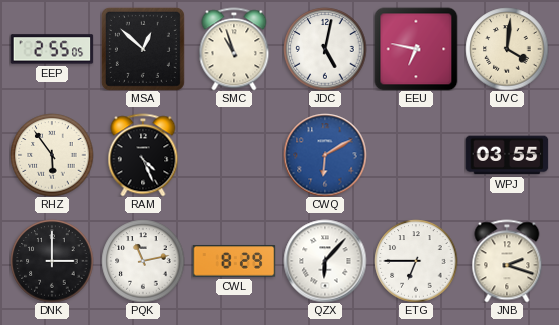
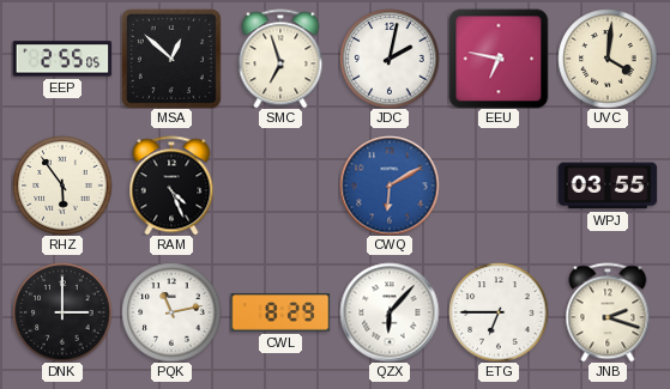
SMC: 10:57 -> 6:57 (280, 59)
JDC: 5:02 -> 2:02 (390, 59)
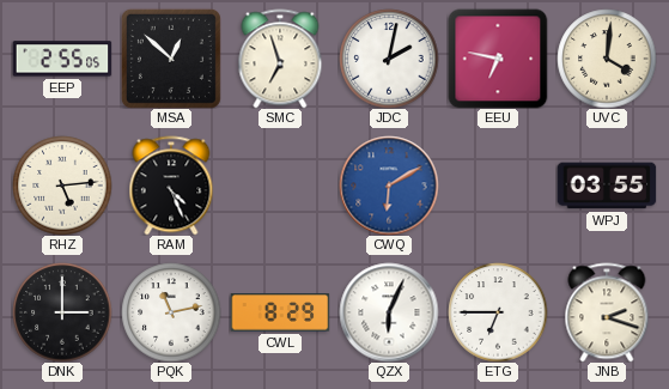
RHZ: 5:54 -> 5:14 (62, 186)
QZX: 6:07 -> 6:04 (389, 312)
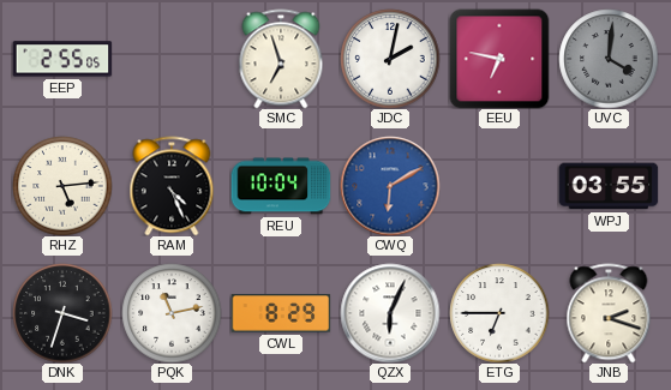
MSA: 12:52 -> none (171, 59)
UVC dial: cream -> grey (609, 59)
REU: none -> 10:04 (281, 186)
DNK: 3:00 -> 3:33 (62, 313)
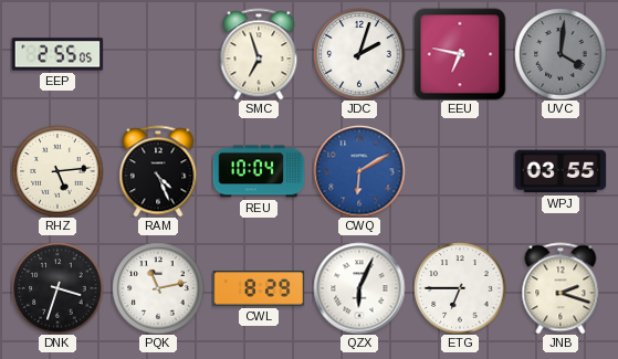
JDC: 2:02 -> 2:03 (359, 54)
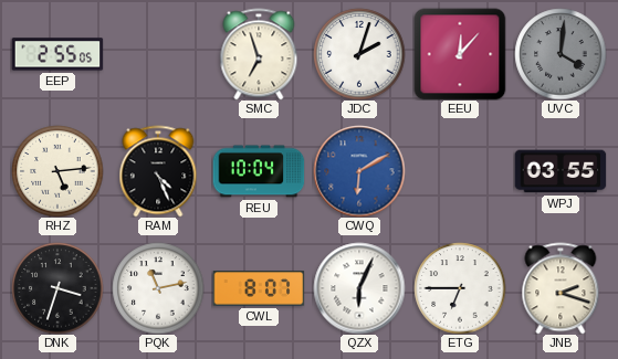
EEU: 6:47 -> 12:07 (460, 54)
CWL: 8:29 -> 8:07 (259, 288)
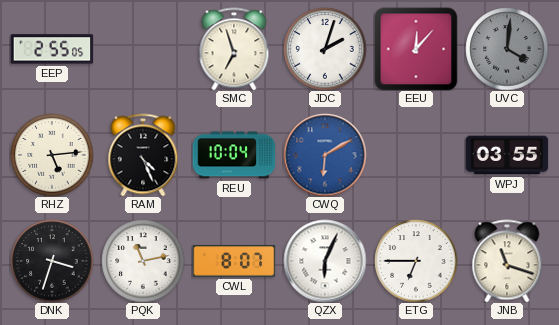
JNB: 2:18 -> 11:18 (507, 261)
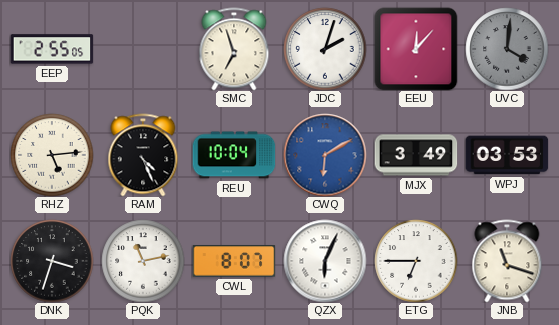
MJX: none -> 3:49 (416, 155)
WPJ: 03:55 -> 03:53 (507, 155)
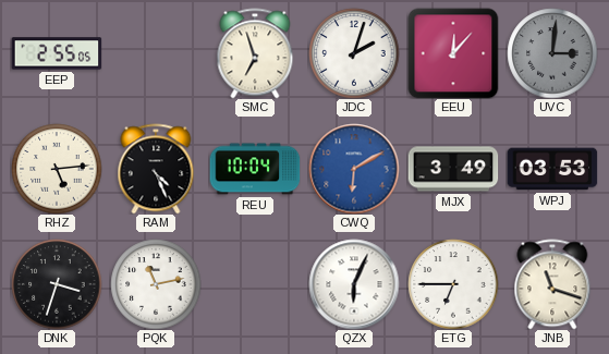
UVC: 4:01 -> 3:01 (552, 53)
CWL: 8:07 -> none (234, 261)
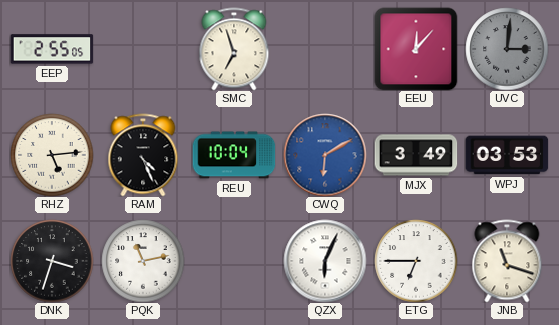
JDC: 2:03 -> none (354, 53)
